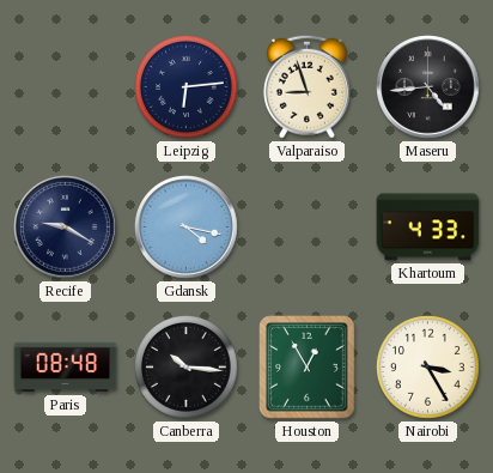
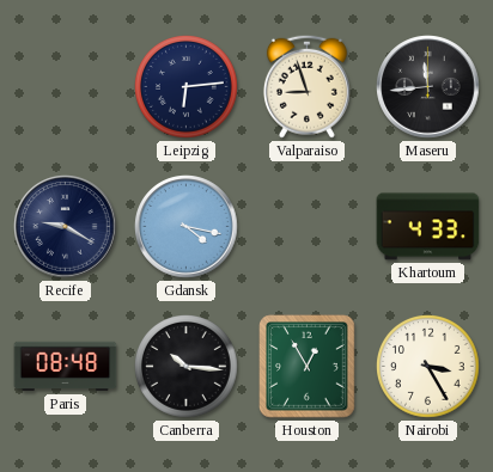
Maseru: 4:44 -> 11:44 (428, 87)
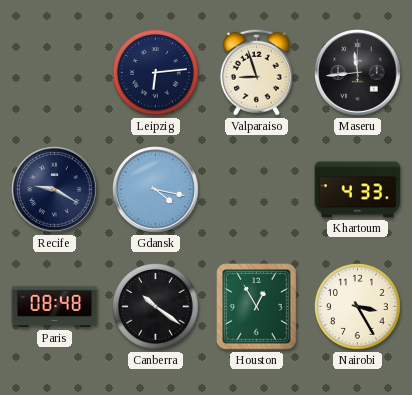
Canberra: 10:16 -> 10:21 (156, 307)
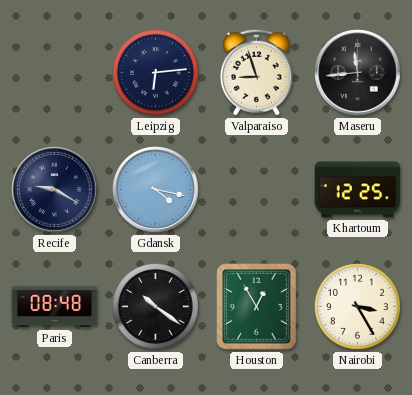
Khartoum: 4:33 -> 12:25 (358, 190)
